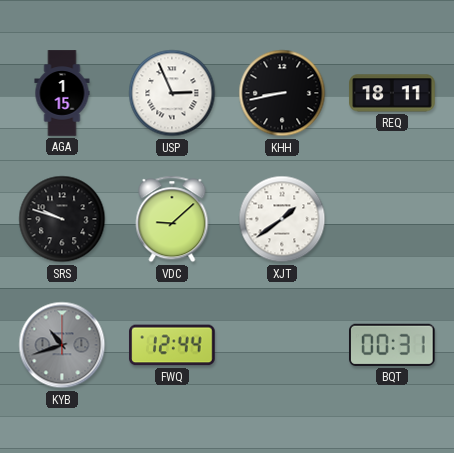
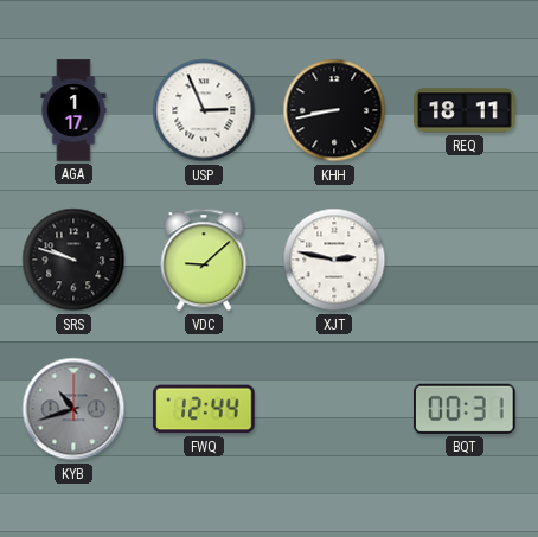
AGA: 1:15 -> 1:17 (73, 110)
XJT: 1:39 -> 2:47 (334, 260)
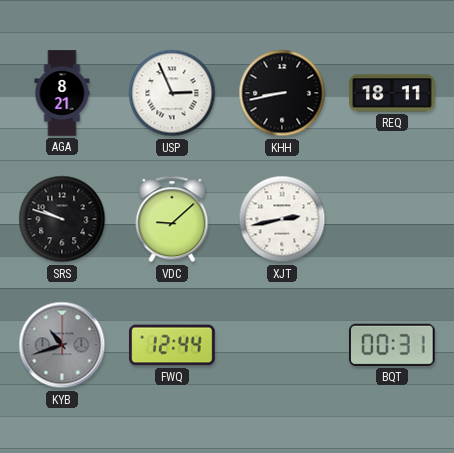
AGA: 1:17 -> 8:21 (62, 93)
XJT: 2:47 -> 2:43 (282, 219)
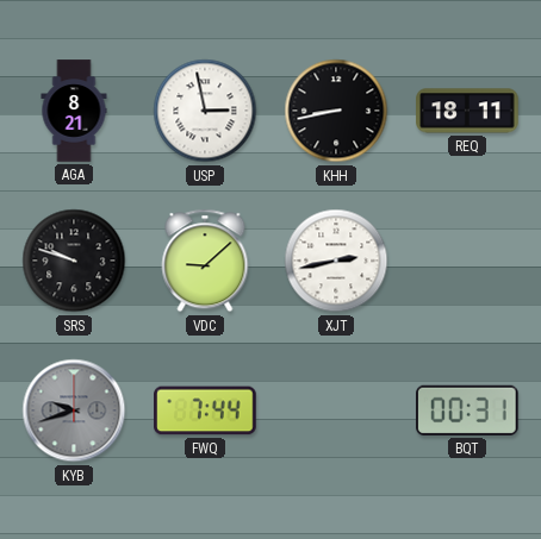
USP: 2:56 -> 2:58 (205, 111)
KYB: 10:42 -> 9:42 (74, 410)
FWQ: 12:44 -> 7:44 (205, 410)
